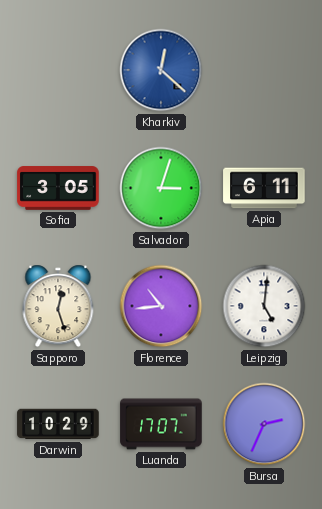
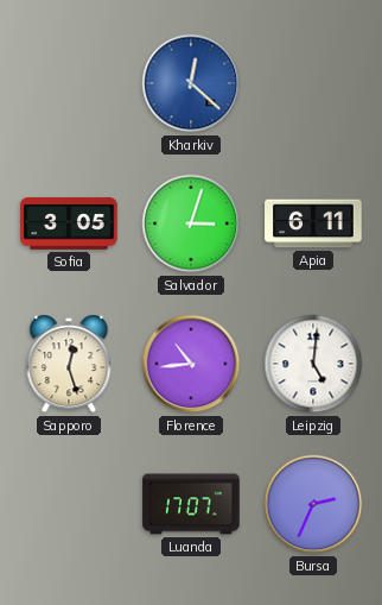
Darwin: 10:29 -> none (58, 424)
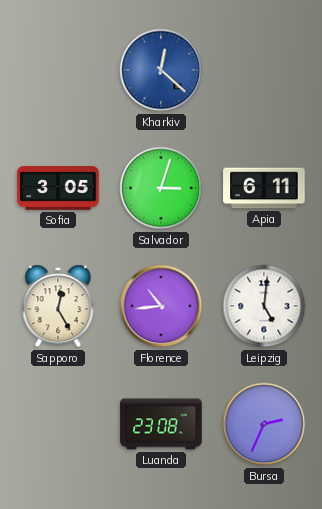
Sapporo: 12:27 -> 12:25 (58, 306)
Luanda: 17:07 -> 23:08 (161, 424)
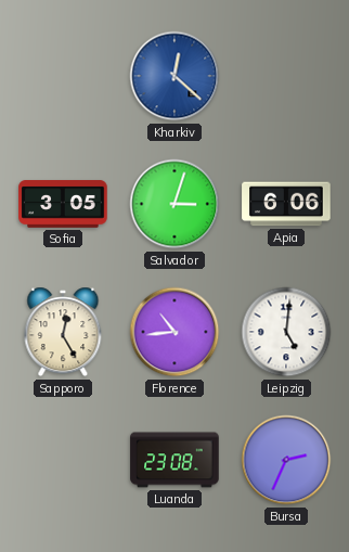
Apia: 6:11 -> 6:06 (286, 204)
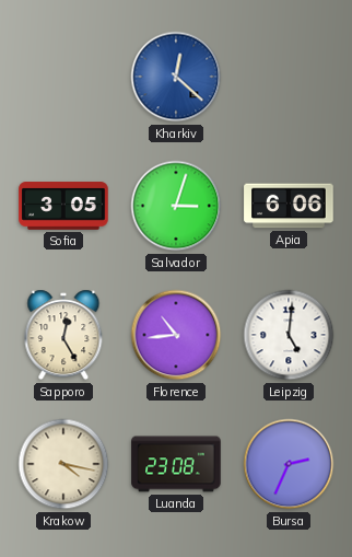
Krakow: none -> 4:17 (63, 464)
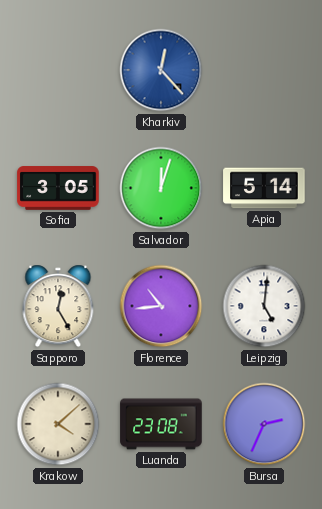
Kharkiv: 12:22 -> 12:23 (161, 70)
Salvador: 3:03 -> 12:03 (161, 188)
Apia: 6:06 -> 5:14 (264, 188)
Krakow: 4:17 -> 4:08 (58, 424)
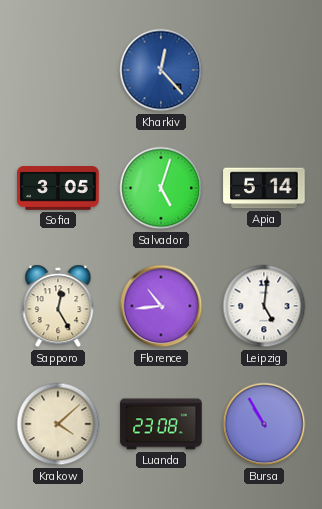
Salvador: 12:03 -> 5:03 (161, 188)
Bursa: 2:34 -> 10:55 (264, 424)
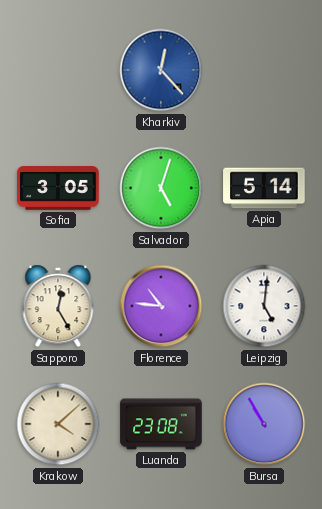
Florence: 10:44 -> 10:46 (161, 306)
